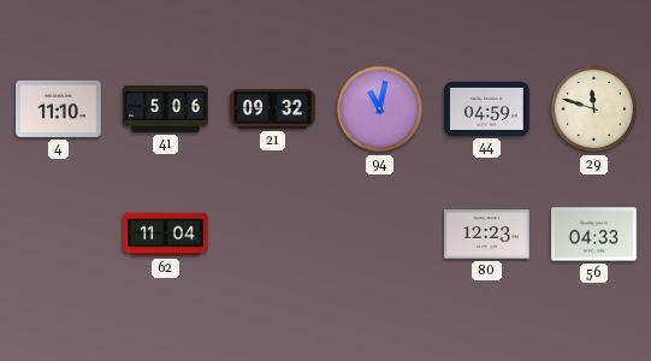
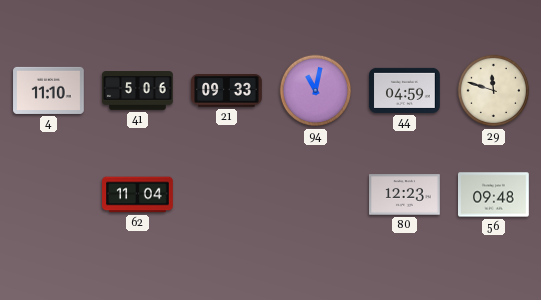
21: 09:32 -> 09:33 (227, 91)
56: 04:33 -> 09:48 (494, 195)
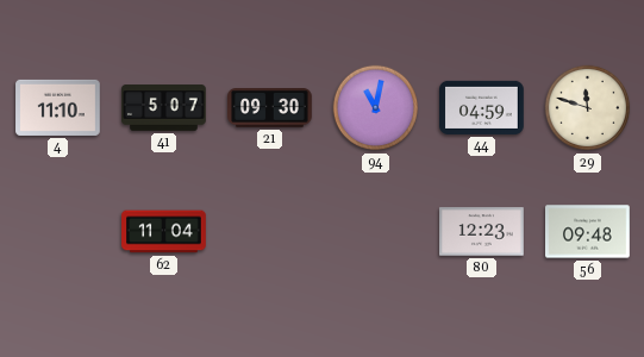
41: 5:06 -> 5:07 (164, 108)
21: 09:33 -> 09:30 (270, 108)
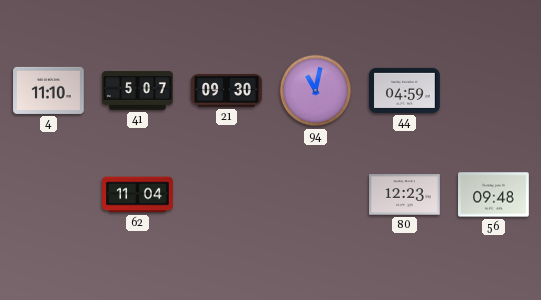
29: 11:48 -> none (588, 108)
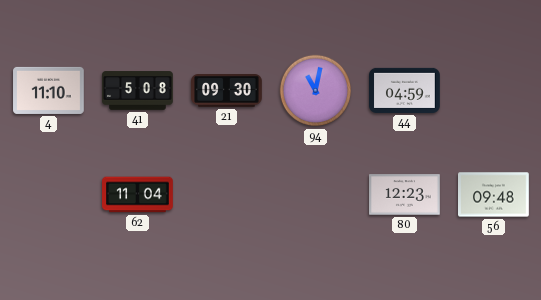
41: 5:07 -> 5:08 (138, 91)
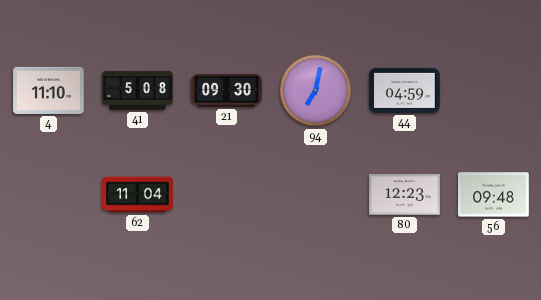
94: 11:02 -> 7:02 (316, 91)
